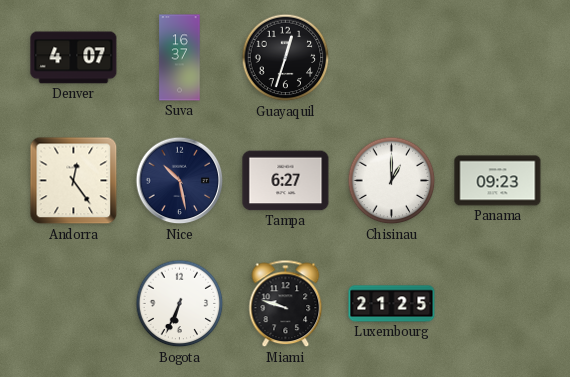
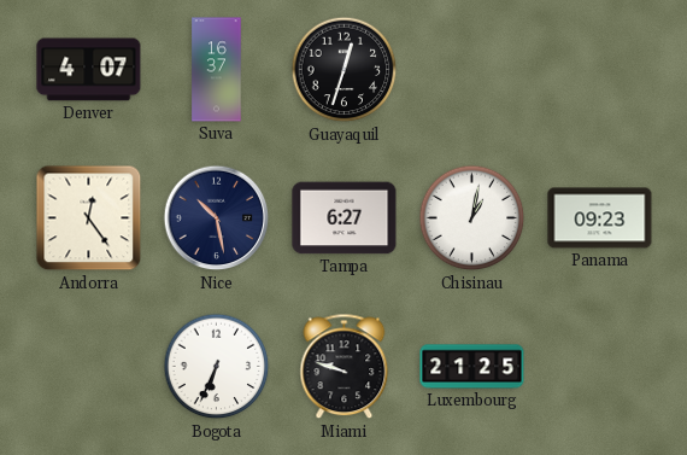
Chisinau: 1:00 -> 1:02 (472, 218)
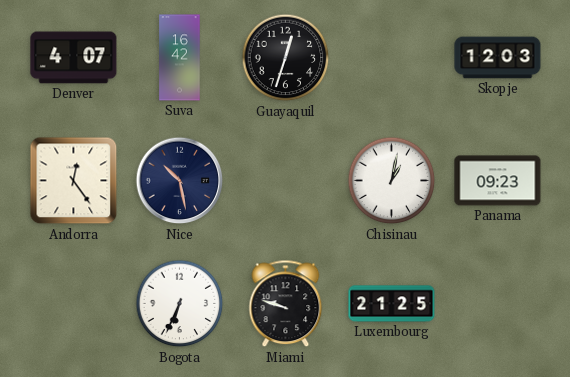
Suva: 16:37 -> 16:42 (180, 58)
Skopje: none -> 12:03 (498, 58)
Tampa: 6:27 -> none (345, 218)
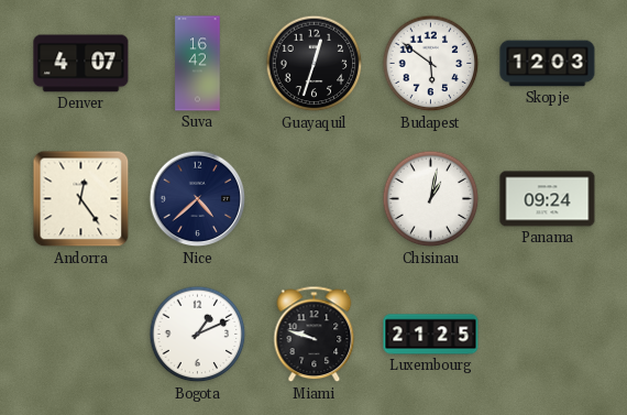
Budapest: none -> 5:51 (431, 64)
Nice: 10:28 -> 4:38 (198, 199)
Panama: 09:23 -> 09:24 (548, 199)
Bogota: 6:34 -> 1:11 (198, 335)
